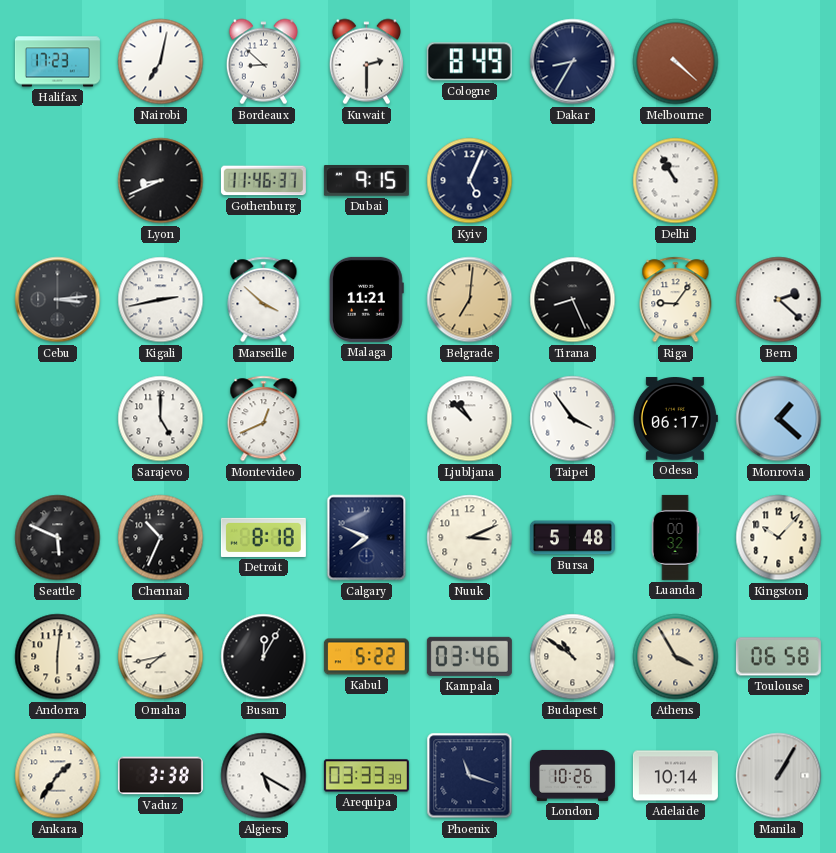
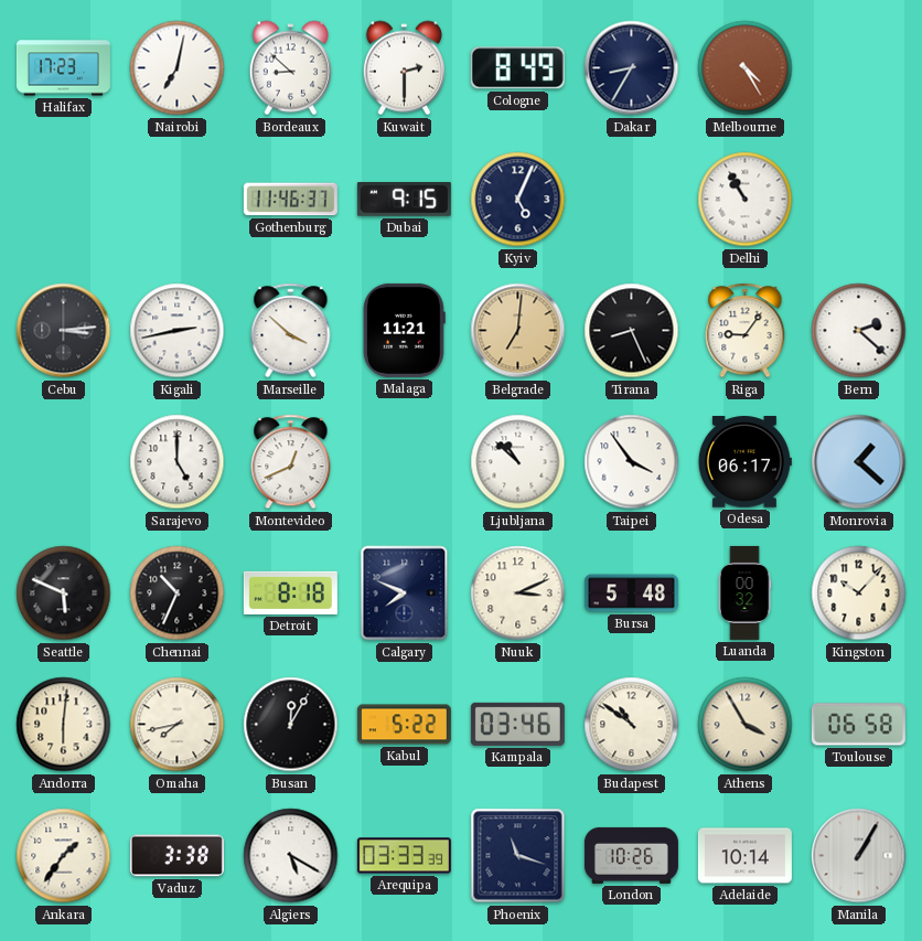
Melbourne: 4:22 -> 4:25 (746, 68)
Lyon: 8:41 -> none (161, 181)
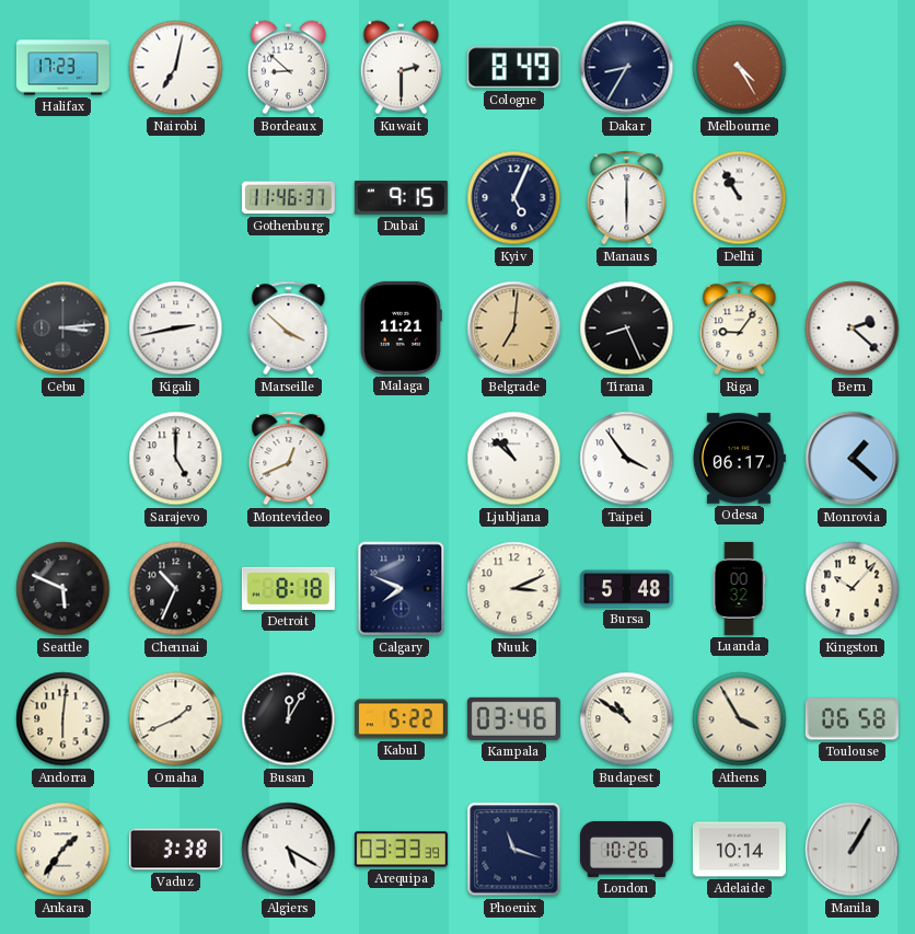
Manaus: none -> 6:00 (627, 198)
Omaha: 7:43 -> 1:41 (176, 719)
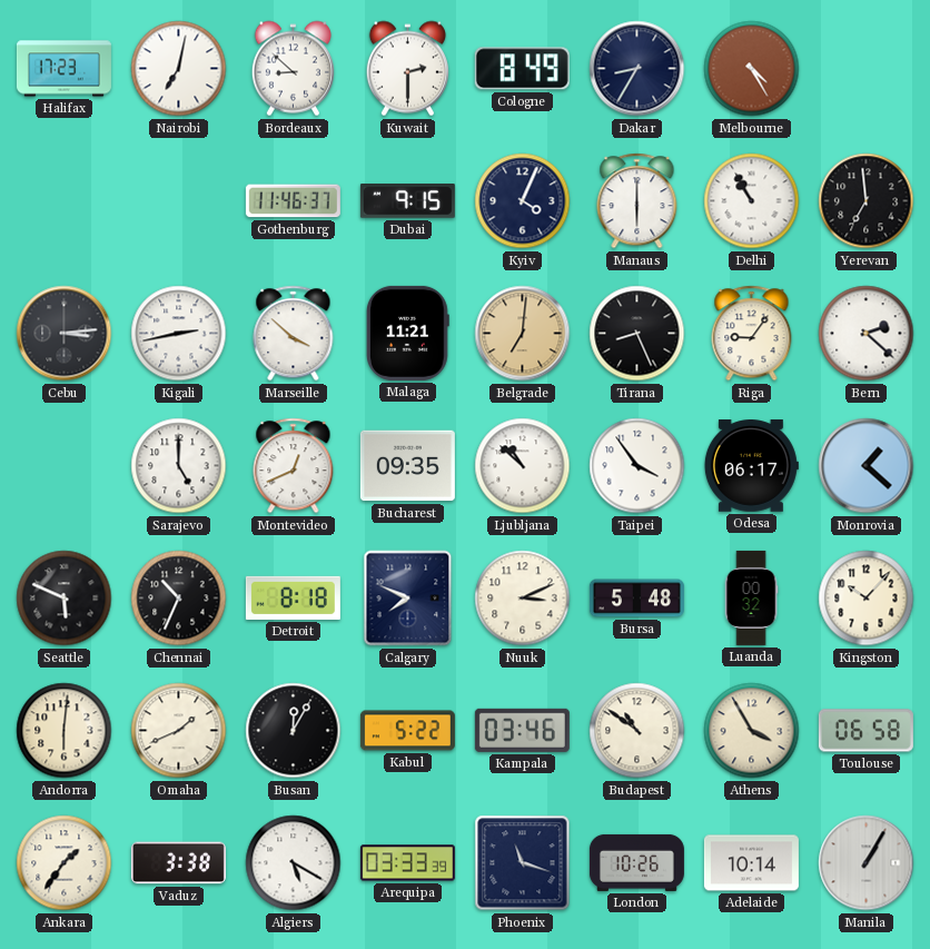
Kyiv: 5:04 -> 4:04 (523, 201)
Yerevan: none -> 6:59 (867, 201)
Bucharest: none -> 09:35 (407, 466)
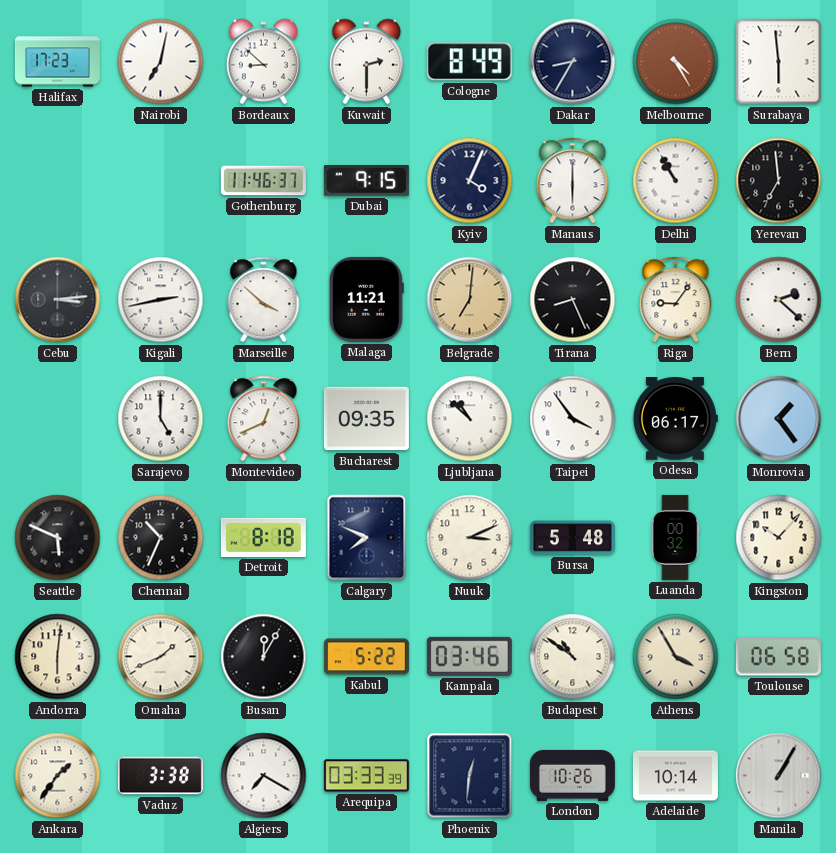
Surabaya: none -> 5:59 (779, 62)
Monrovia: 1:22 -> 1:24 (779, 419)
Algiers: 5:20 -> 7:20 (264, 776)
Phoenix: 11:18 -> 12:31 (470, 776)
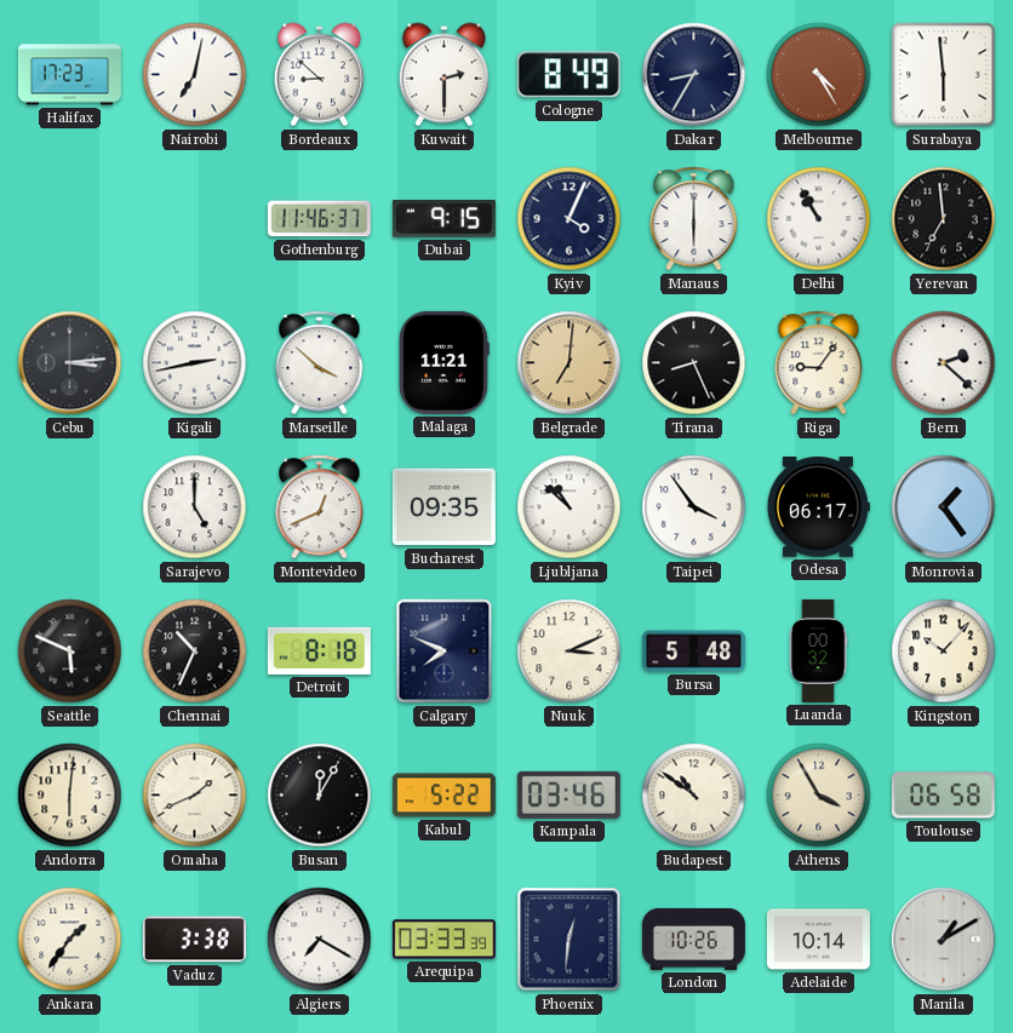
Manila: 1:05 -> 1:10 (944, 940)
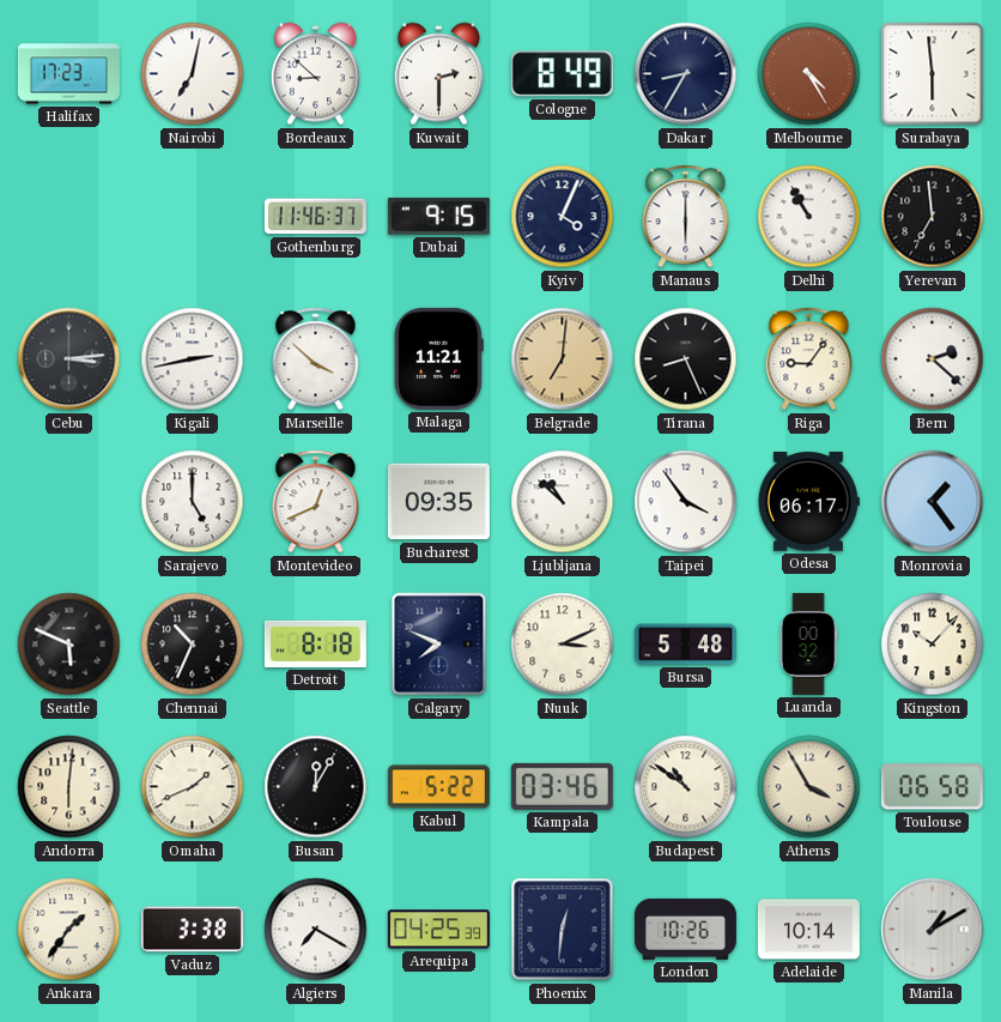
Arequipa: 03:33 -> 04:25 (438, 930)
